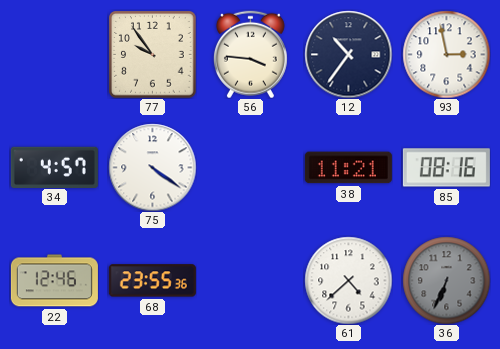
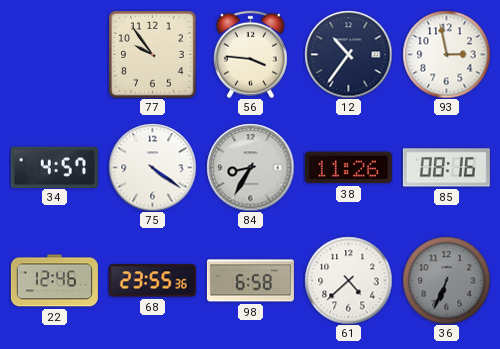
84: none -> 8:35 (250, 167)
38: 11:21 -> 11:26 (348, 168)
98: none -> 6:58 (250, 281)
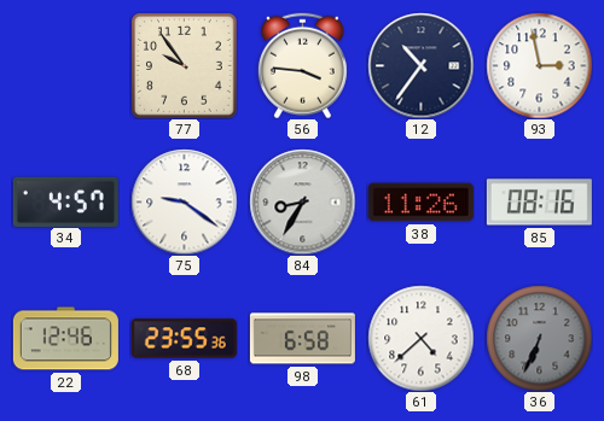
75: 4:21 -> 9:21 (184, 201)
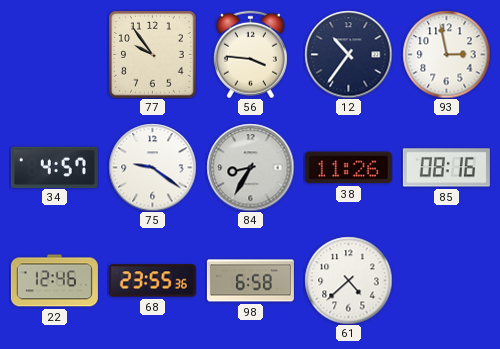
36: 6:34 -> none (539, 338)
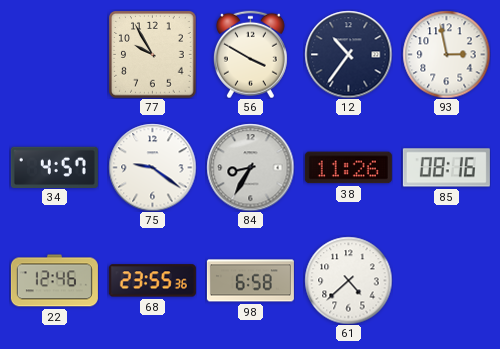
77: 9:54 -> 9:55 (152, 54)
56: 3:46 -> 3:50 (250, 54)
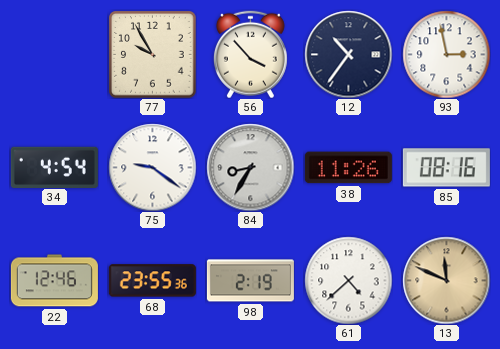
56: 3:50 -> 3:53 (250, 54)
34: 4:57 -> 4:54 (54, 167)
98: 6:58 -> 2:19 (250, 281)
13: none -> 11:49 (446, 280)
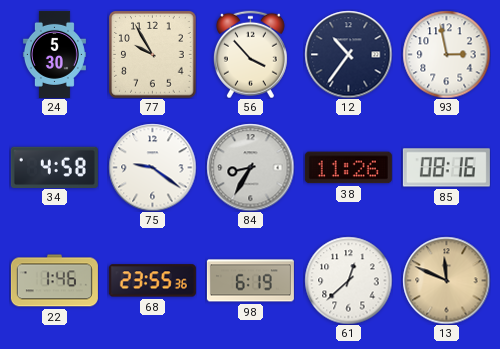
24: none -> 5:30 (54, 54)
34: 4:54 -> 4:58 (54, 167)
22: 12:46 -> 1:46 (54, 281)
98: 2:19 -> 6:19 (250, 281)
61: 4:38 -> 12:38 (348, 280)
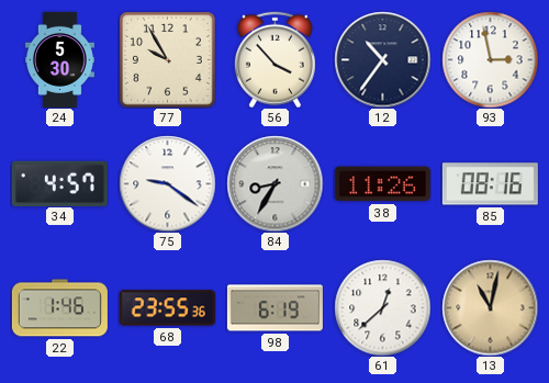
34: 4:58 -> 4:57 (59, 183)
13: 11:49 -> 11:02 (490, 307)
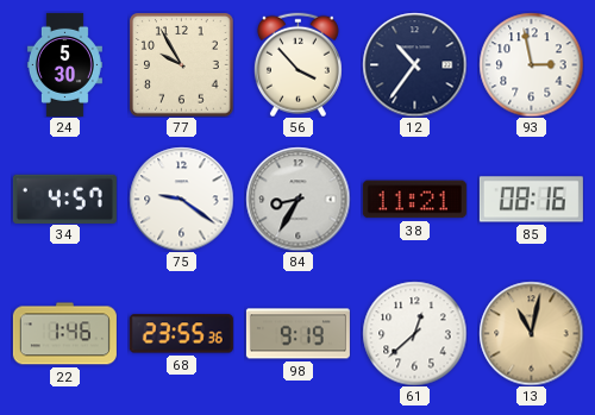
38: 11:26 -> 11:21 (414, 200)
98: 6:19 -> 9:19 (297, 334)
